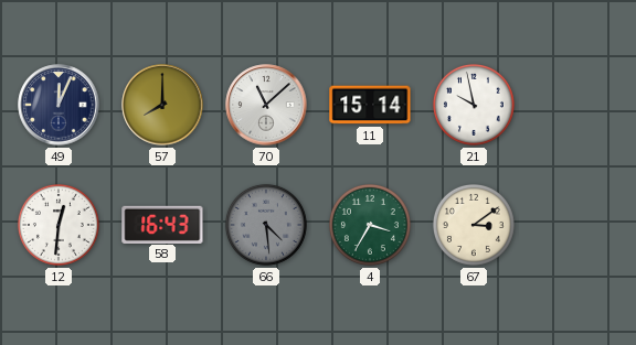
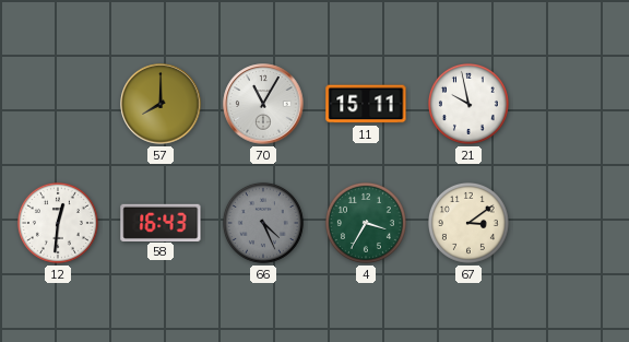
49: 12:04 -> none (59, 105)
70: 11:08 -> 11:05 (263, 104)
11: 15:14 -> 15:11 (366, 104)
66: 4:29 -> 4:26 (263, 223)
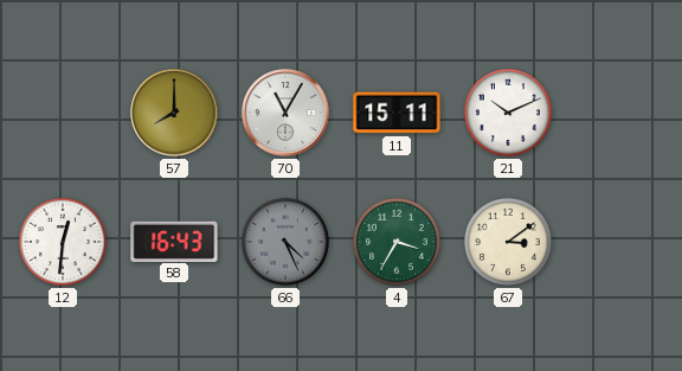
21: 9:58 -> 10:11 (508, 113)
